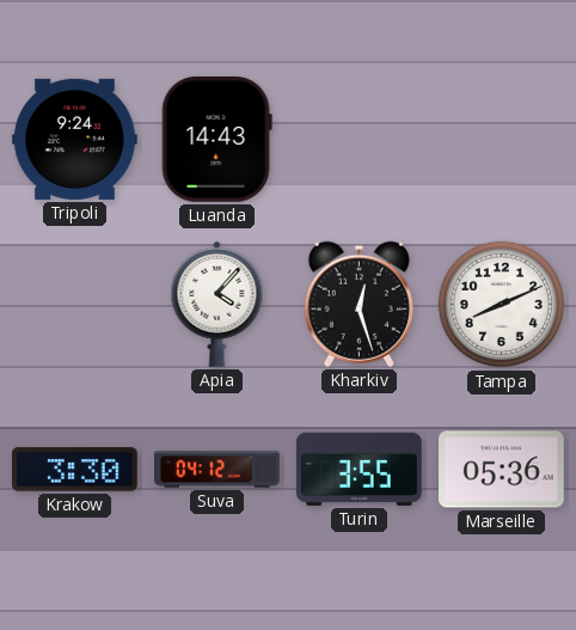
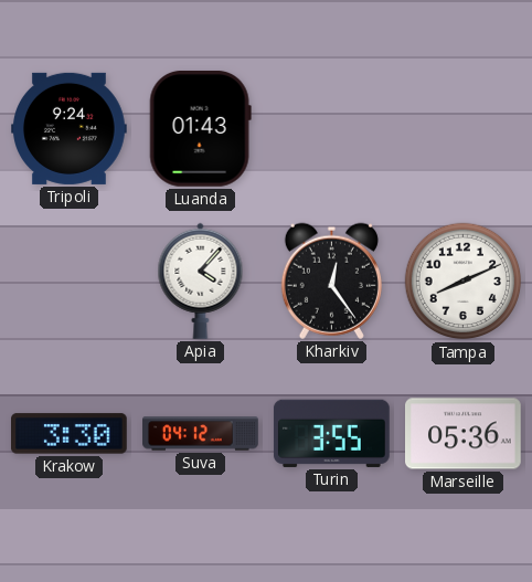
Luanda: 14:43 -> 01:43 (200, 128)
Kharkiv: 12:27 -> 12:24 (331, 281)
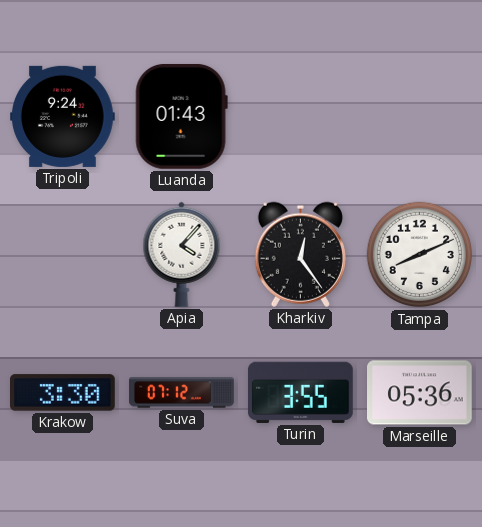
Suva: 04:12 -> 07:12 (182, 393)
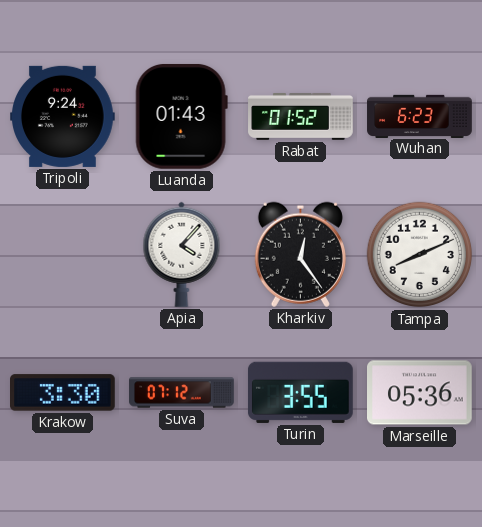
Rabat: none -> 01:52 (301, 116)
Wuhan: none -> 6:23 (420, 116)
